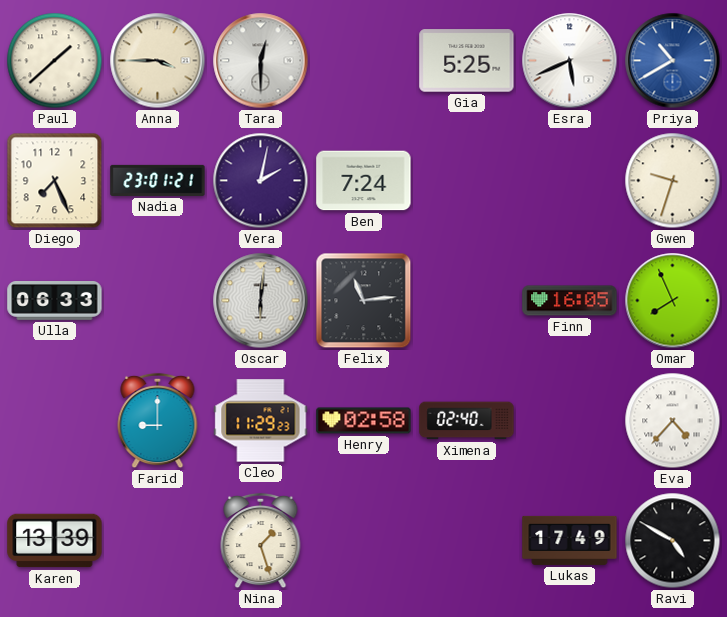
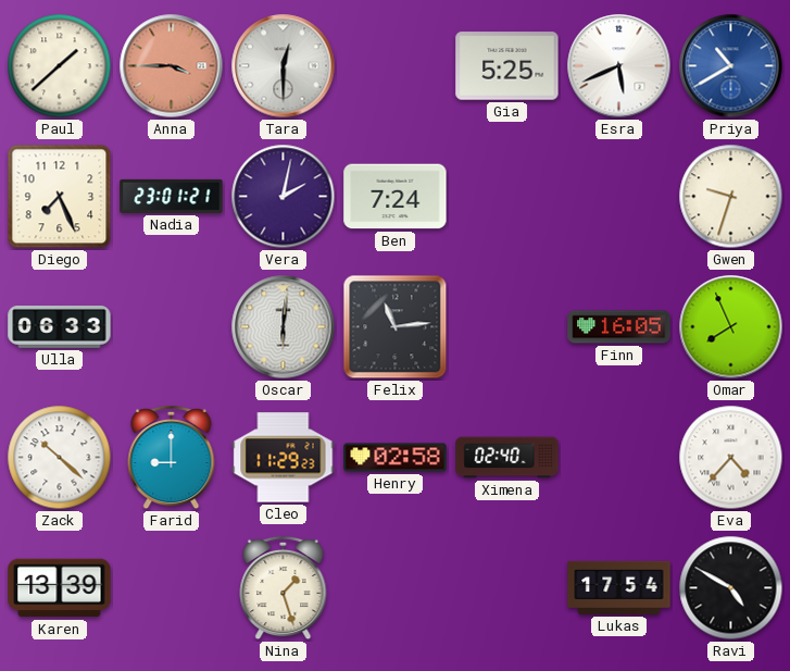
Anna dial: cream -> salmon (172, 66)
Zack: none -> 10:22 (60, 458)
Lukas: 17:49 -> 17:54 (619, 587)
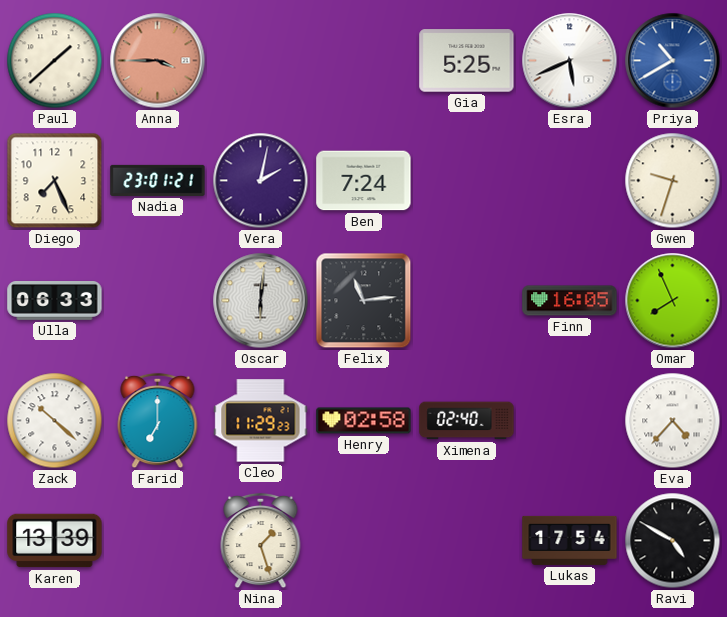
Tara: 12:30 -> none (284, 66)
Farid: 9:00 -> 7:00 (158, 421)
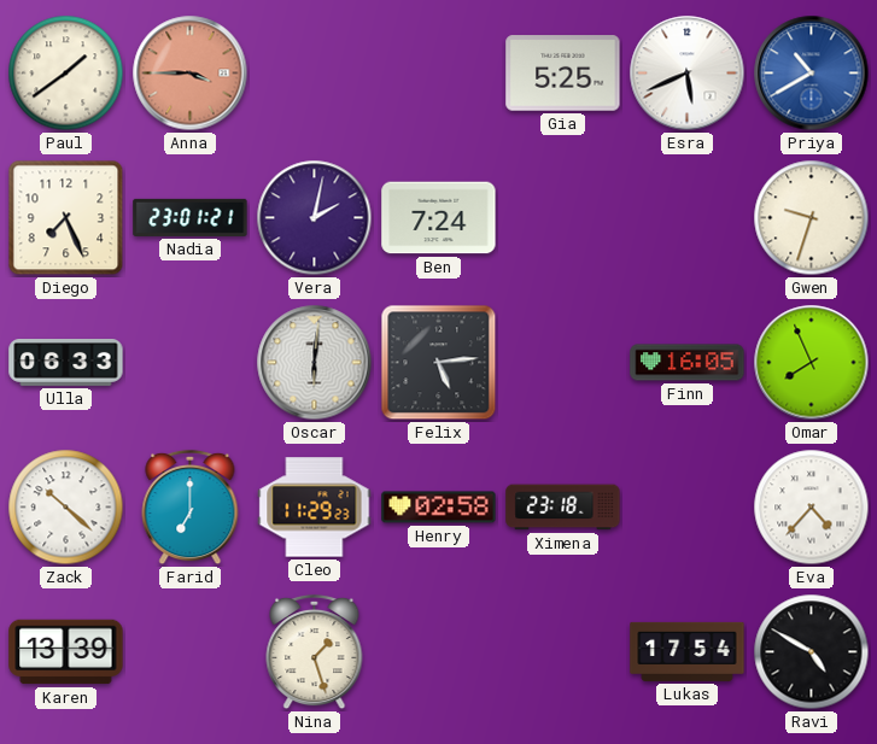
Paul: 1:38 -> 1:39 (66, 74)
Felix: 11:14 -> 5:14 (439, 363)
Ximena: 02:40 -> 23:18 (563, 508)
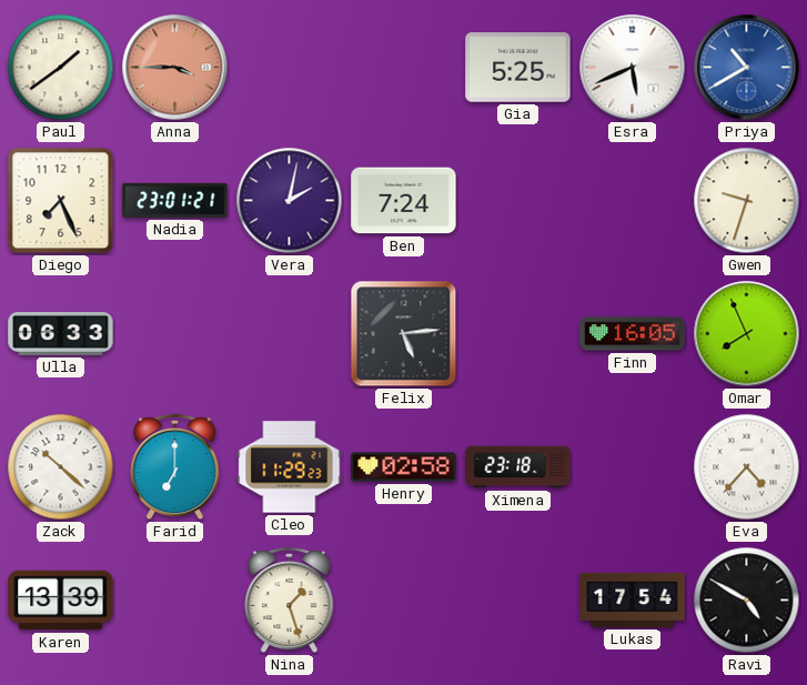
Oscar: 6:01 -> none (315, 363)
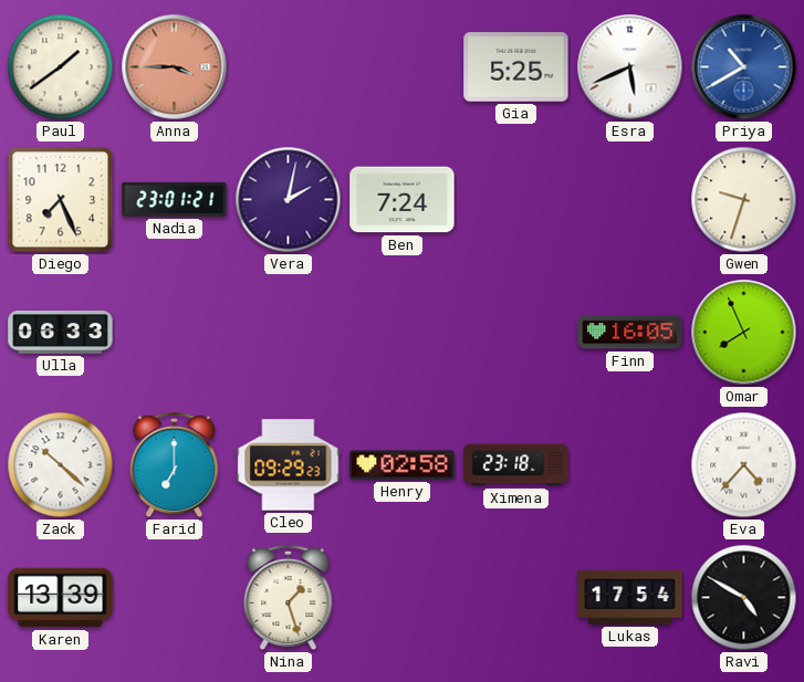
Felix: 5:14 -> none (404, 334)
Cleo: 11:29 -> 09:29 (289, 465)
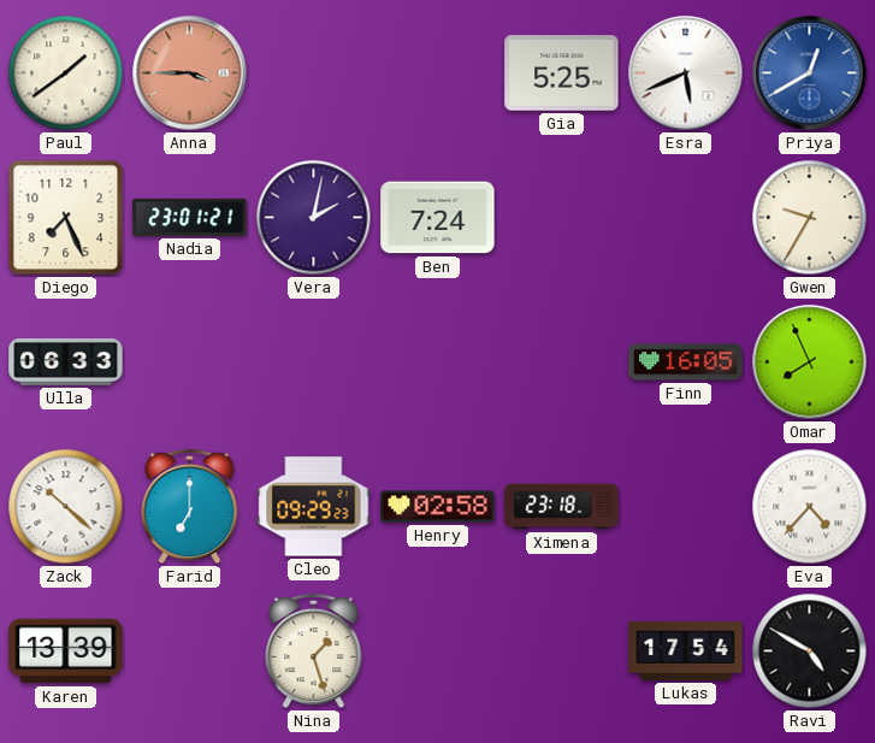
Priya: 10:40 -> 12:40 (810, 73)
Gwen: 9:33 -> 9:35 (810, 218)
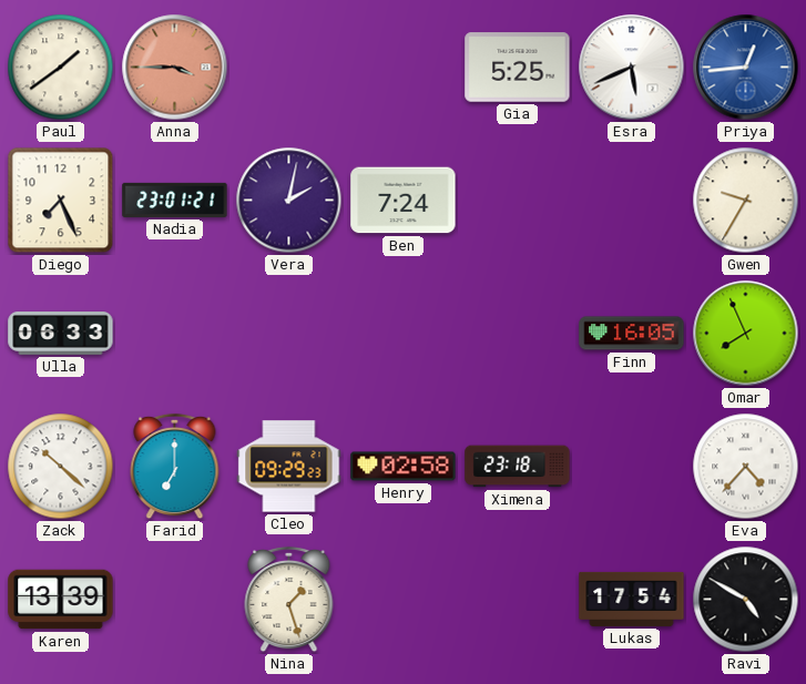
Priya: 12:40 -> 12:44 (746, 68)
